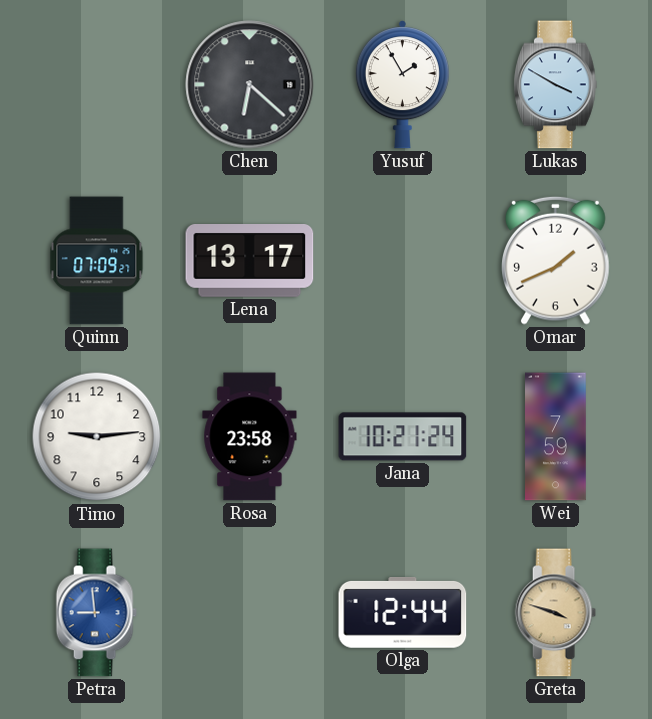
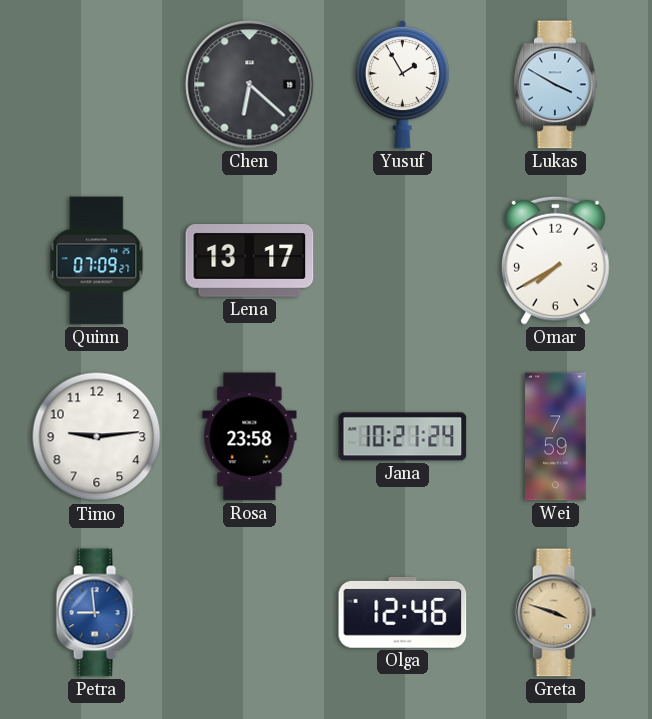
Omar: 1:41 -> 7:40 (556, 260)
Olga: 12:44 -> 12:46 (403, 612)
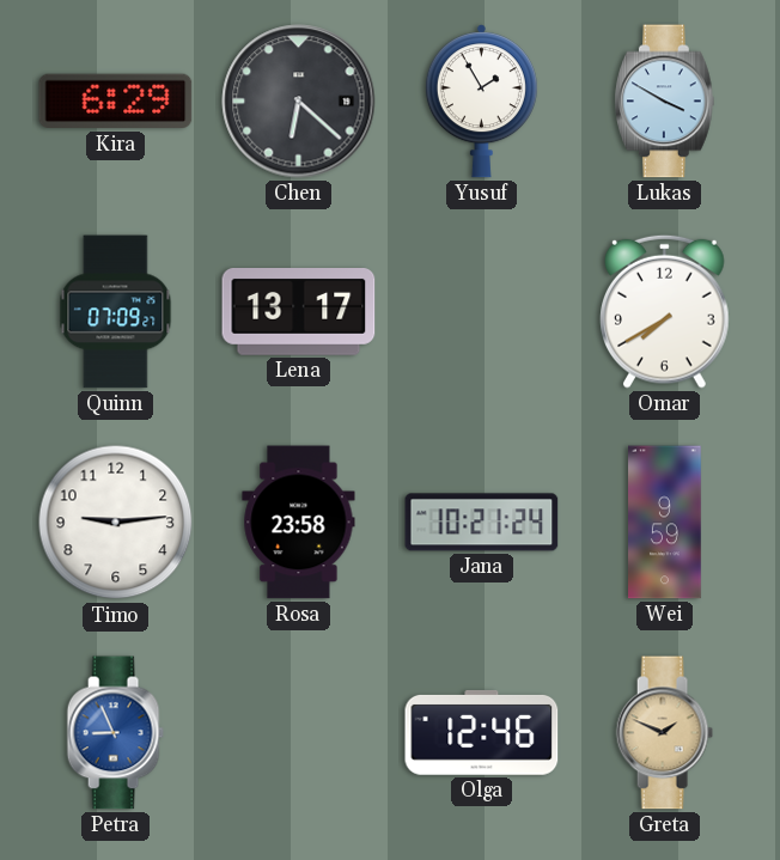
Kira: none -> 6:29 (116, 102)
Wei: 7:59 -> 9:59 (665, 523)
Petra: 8:59 -> 8:56 (115, 733)
Greta: 3:48 -> 1:49 (664, 733)
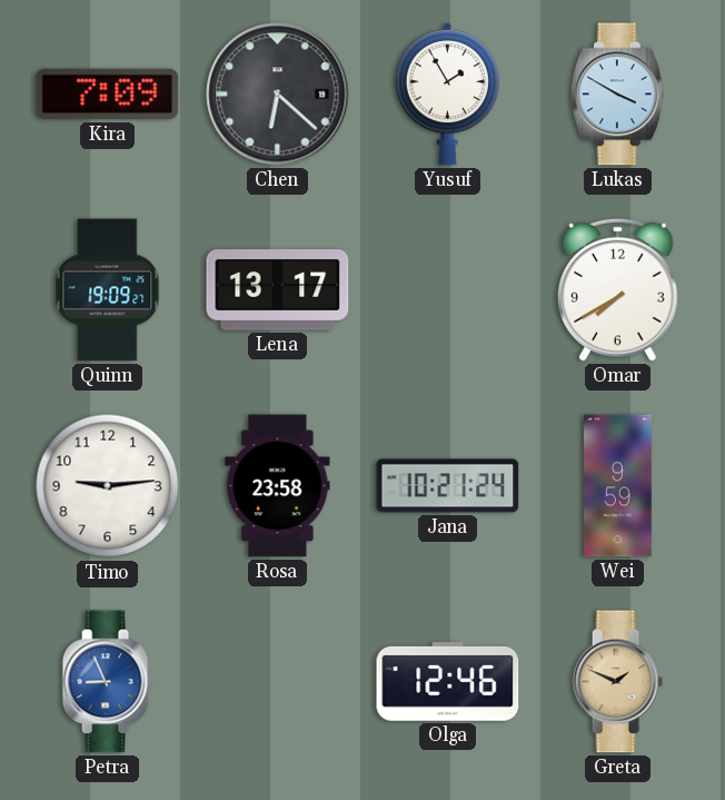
Kira: 6:29 -> 7:09 (108, 95)
Quinn: 07:09 -> 19:09 (108, 290)
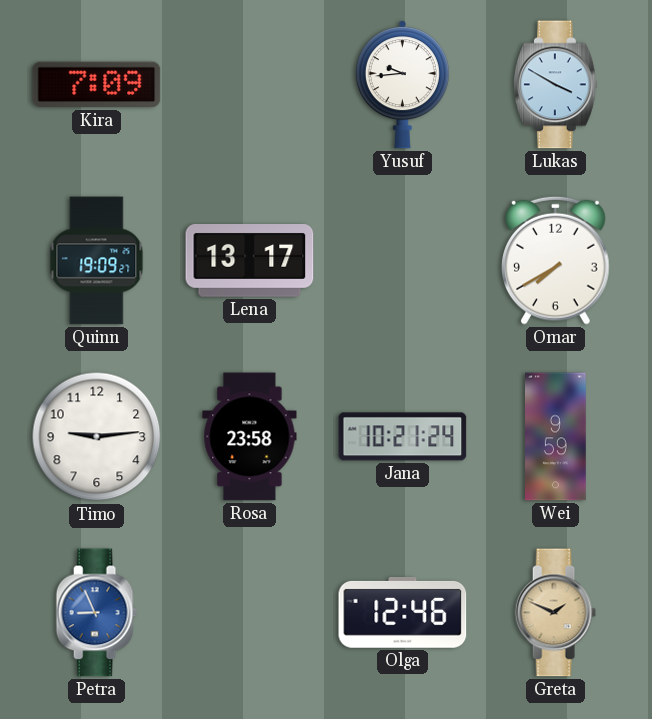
Chen: 6:22 -> none (278, 95)
Yusuf: 1:55 -> 9:44 (402, 85)
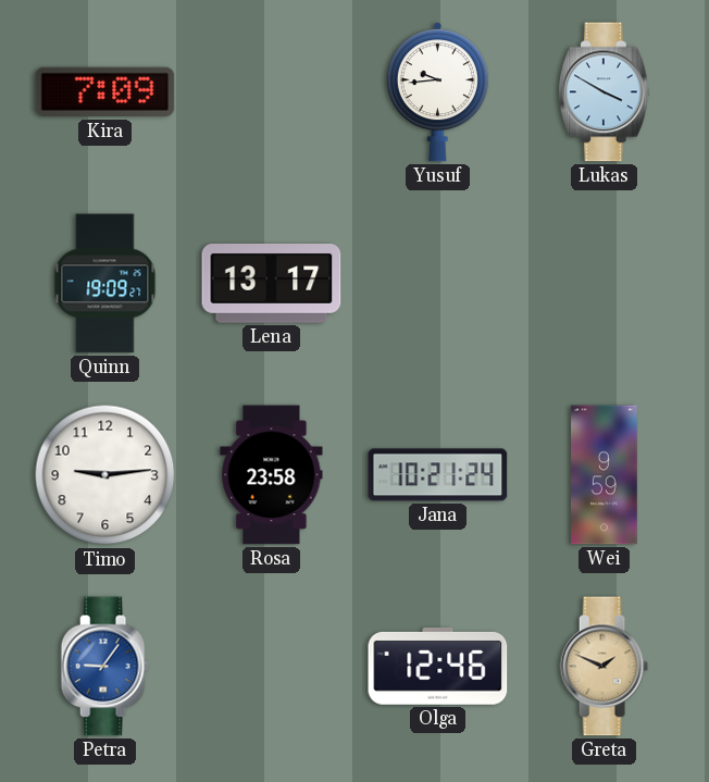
Omar: 7:40 -> none (556, 260)
Petra: 8:56 -> 9:06 (104, 667)
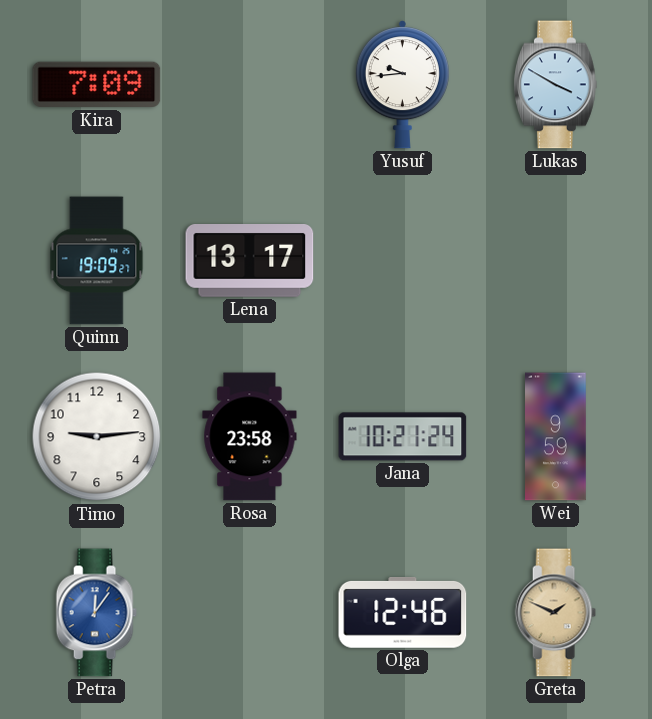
Petra: 9:06 -> 12:06 (96, 613)
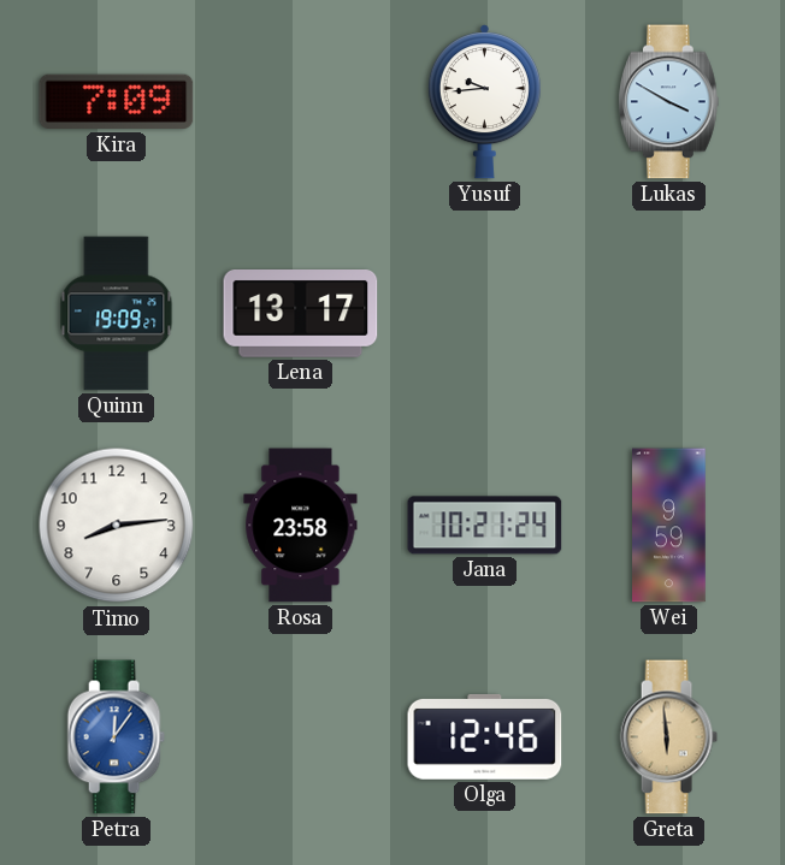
Timo: 9:14 -> 8:14 (117, 526)
Greta: 1:49 -> 5:59 (668, 737)
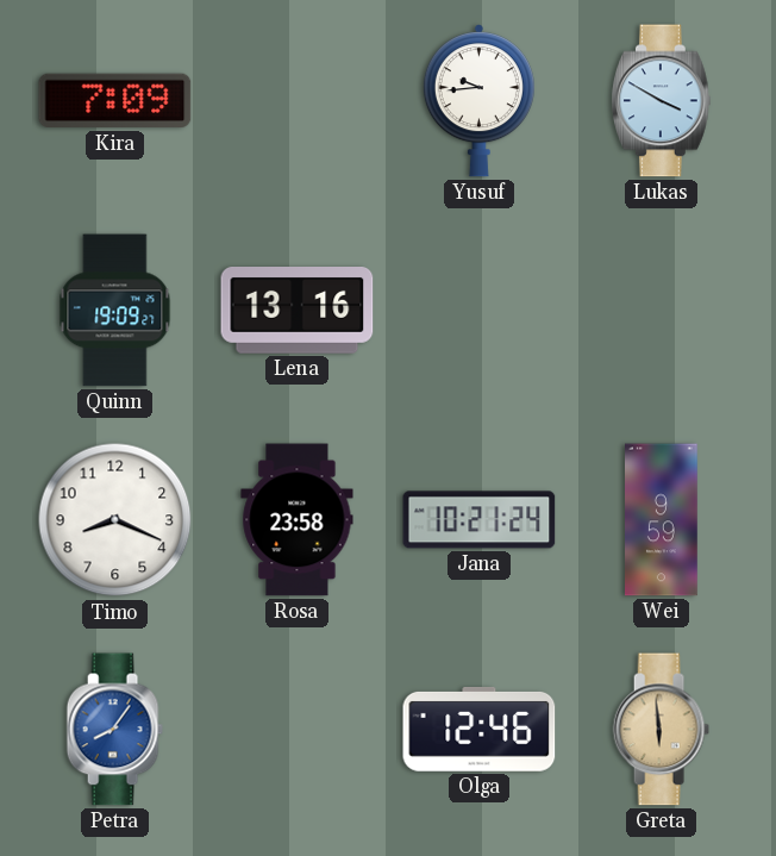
Lena: 13:17 -> 13:16 (298, 311)
Timo: 8:14 -> 8:19 (115, 520)
Petra: 12:06 -> 8:06 (114, 730)
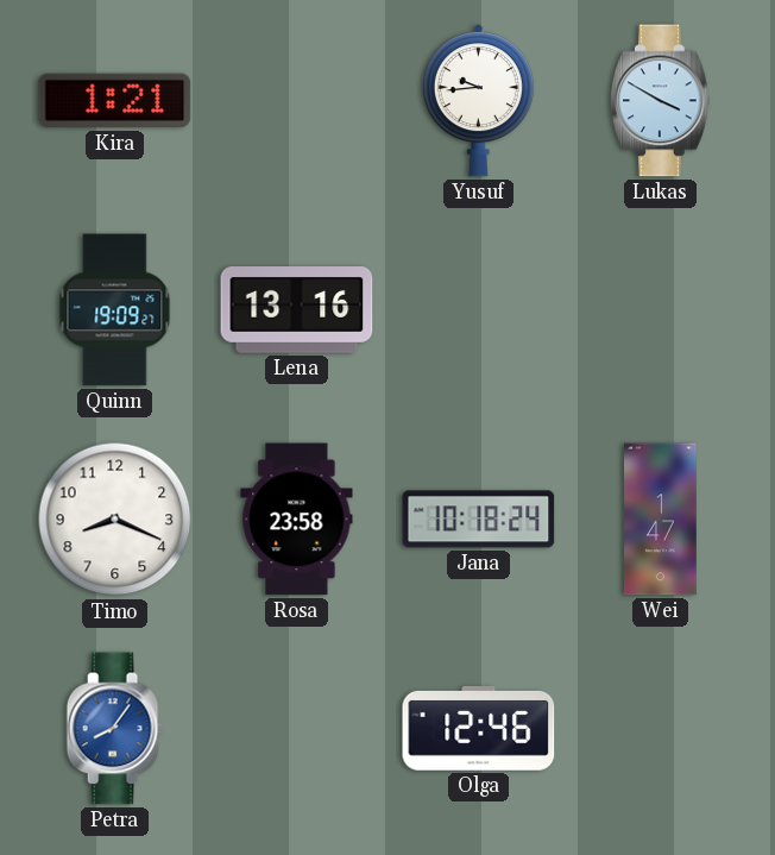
Kira: 7:09 -> 1:21 (115, 101)
Jana: 10:21 -> 10:18 (479, 520)
Wei: 9:59 -> 1:47 (661, 520)
Greta: 5:59 -> none (661, 730)
